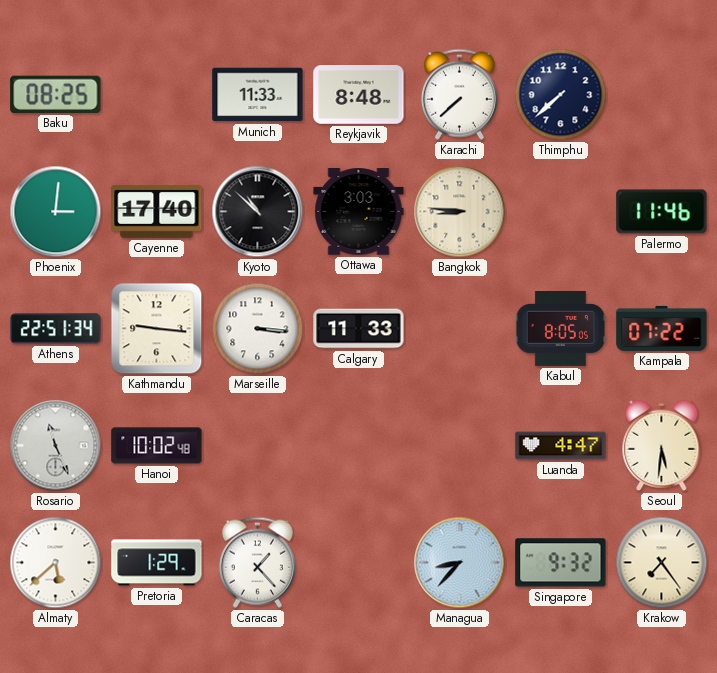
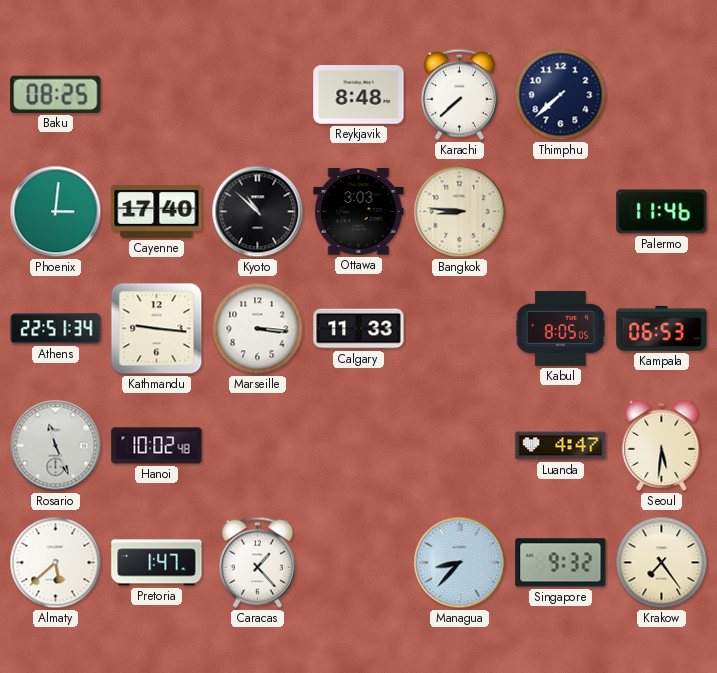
Munich: 11:33 -> none (258, 95)
Kampala: 07:22 -> 06:53 (662, 328)
Pretoria: 1:29 -> 1:47 (157, 563)
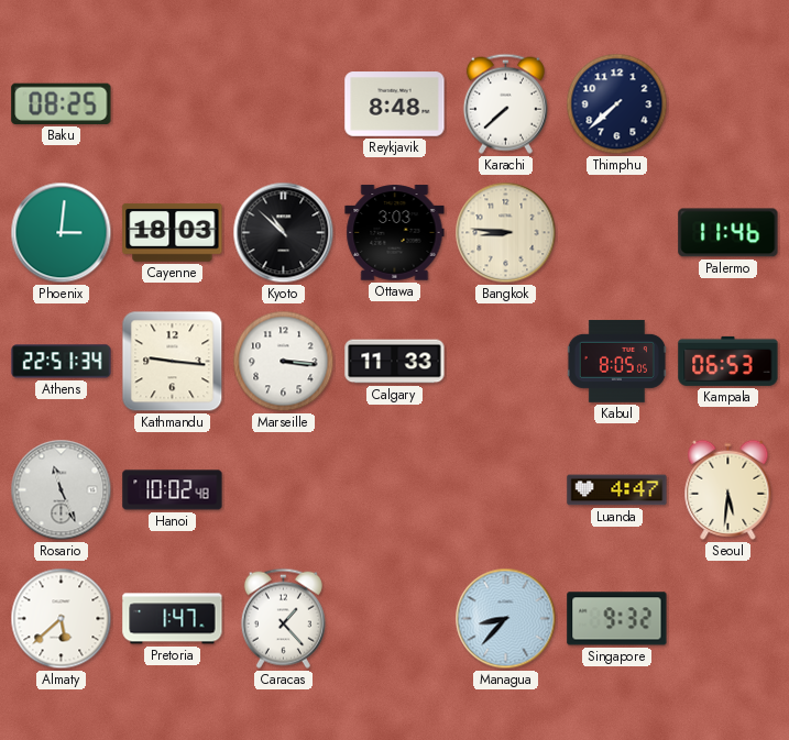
Cayenne: 17:40 -> 18:03 (173, 232)
Krakow: 7:24 -> none (662, 563)
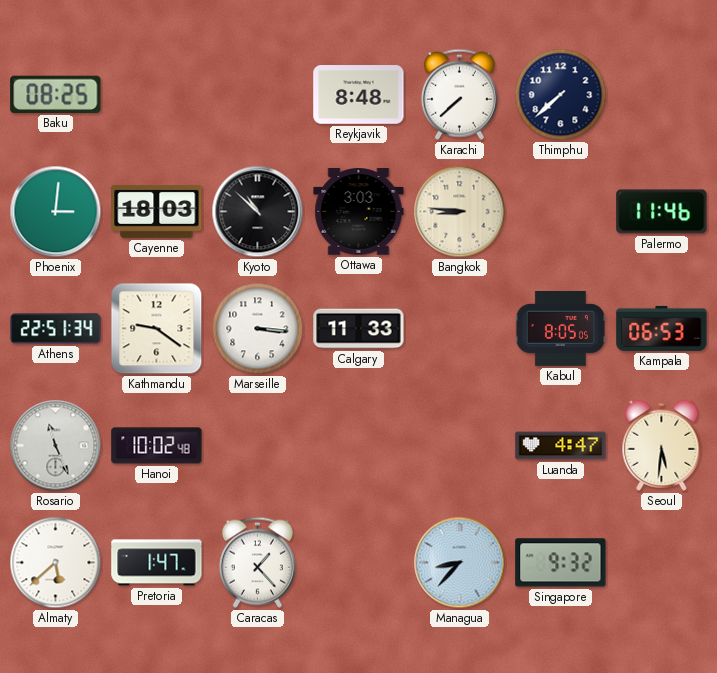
Kathmandu: 9:16 -> 9:21 (157, 329)
